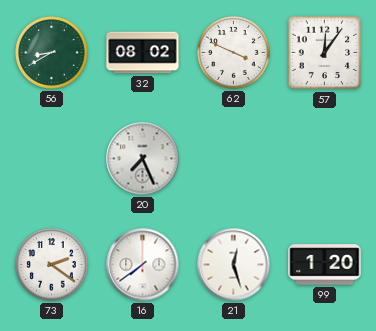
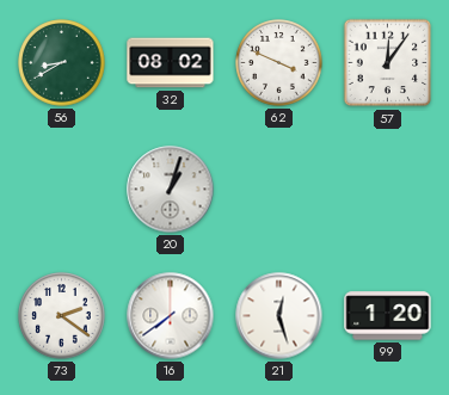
20: 7:26 -> 1:03 (171, 190)
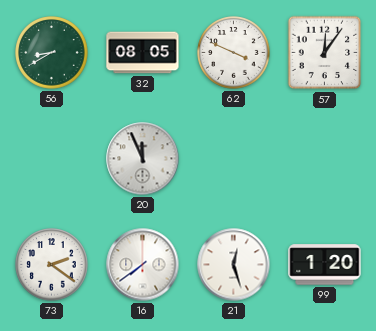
32: 08:02 -> 08:05 (143, 53)
20: 1:03 -> 11:56 (143, 159)
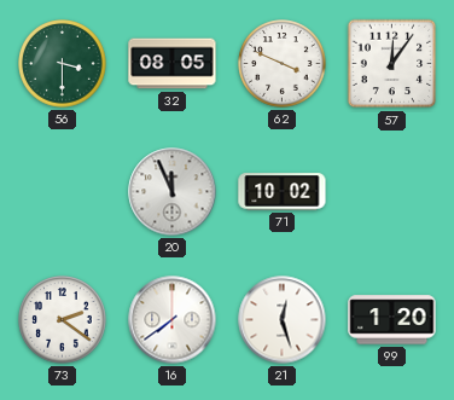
56: 8:40 -> 3:30 (63, 64)
71: none -> 10:02 (283, 192)
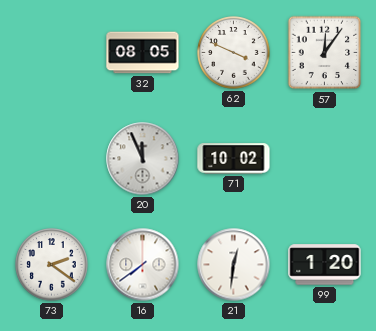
56: 3:30 -> none (63, 64)
21: 12:27 -> 12:31 (234, 265)
